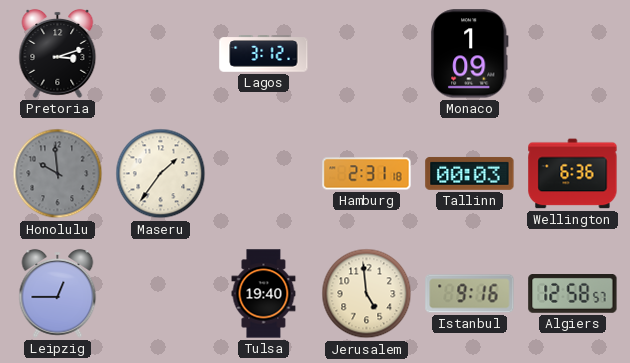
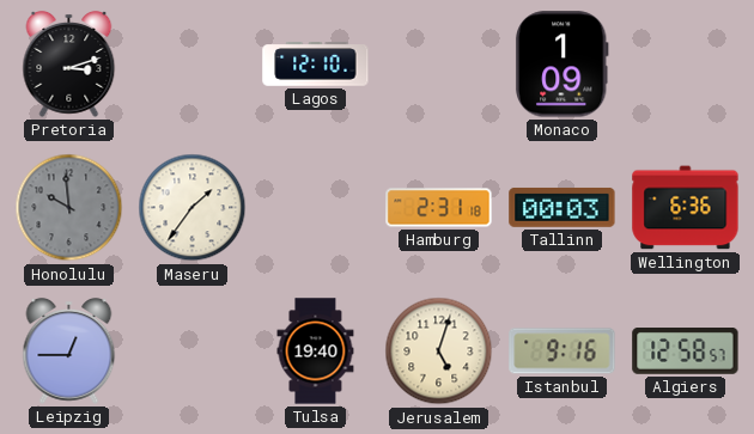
Lagos: 3:12 -> 12:10 (316, 65)
Jerusalem: 4:59 -> 5:03 (439, 352)
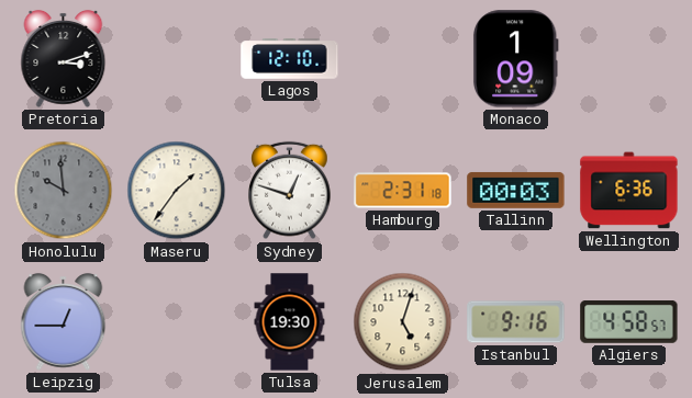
Sydney: none -> 12:48 (290, 191)
Tulsa: 19:40 -> 19:30 (290, 322)
Algiers: 12:58 -> 4:58 (629, 322)
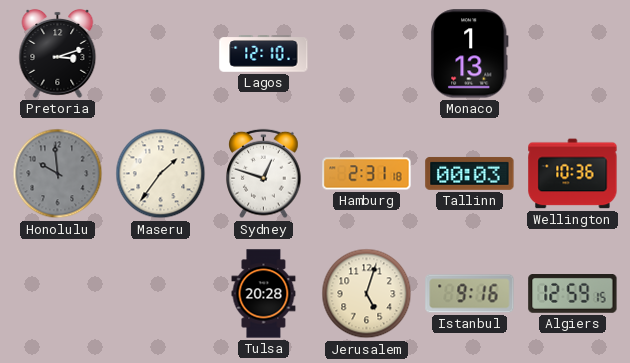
Monaco: 1:09 -> 1:13 (469, 54)
Wellington: 6:36 -> 10:36 (573, 174)
Leipzig: 12:45 -> none (64, 321)
Tulsa: 19:30 -> 20:28 (264, 294)
Algiers: 4:58 -> 12:59 (573, 294)
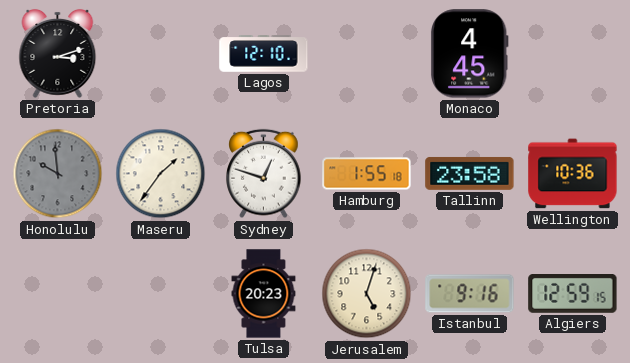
Monaco: 1:13 -> 4:45 (469, 54)
Hamburg: 2:31 -> 1:55 (367, 174)
Tallinn: 00:03 -> 23:58 (470, 173)
Tulsa: 20:28 -> 20:23 (264, 294)
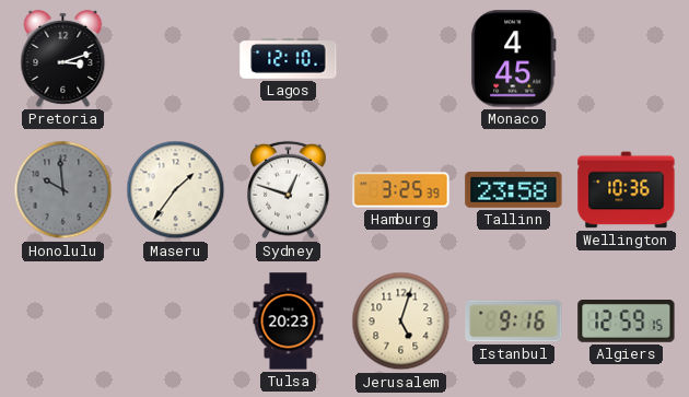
Hamburg: 1:55 -> 3:25 (401, 190)
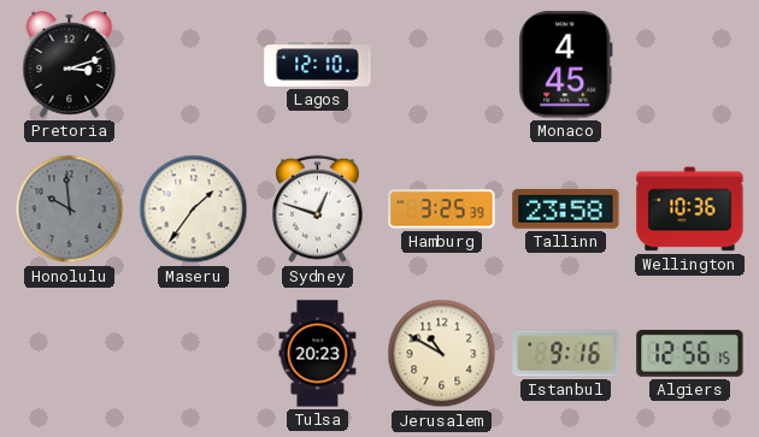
Jerusalem: 5:03 -> 10:50 (442, 354)
Algiers: 12:59 -> 12:56 (690, 354)
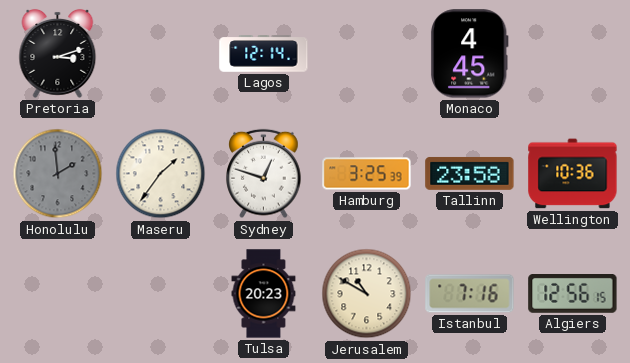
Lagos: 12:10 -> 12:14 (264, 54)
Honolulu: 9:59 -> 1:59 (58, 174)
Istanbul: 9:16 -> 7:16 (470, 294)
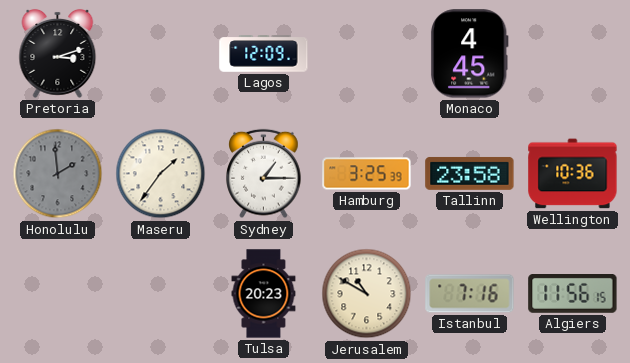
Lagos: 12:14 -> 12:09 (264, 54)
Sydney: 12:48 -> 1:15 (264, 174)
Algiers: 12:56 -> 11:56 (573, 294)
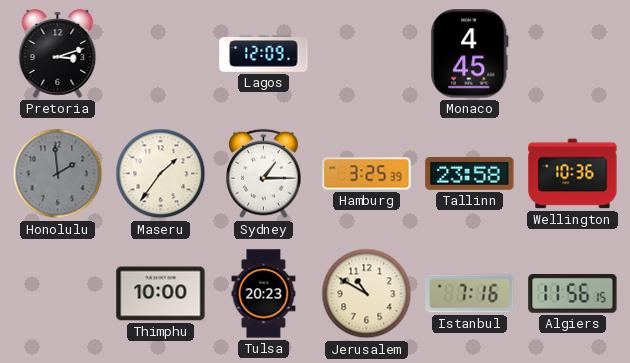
Thimphu: none -> 10:00 (161, 294)
